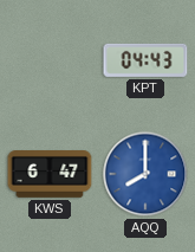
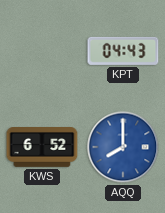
KWS: 6:47 -> 6:52 (42, 148)
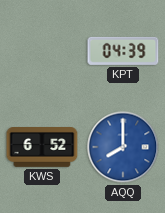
KPT: 04:43 -> 04:39 (123, 51)
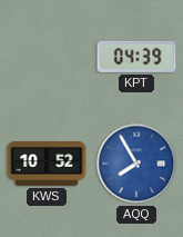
KWS: 6:52 -> 10:52 (47, 165)
AQQ: 8:00 -> 7:55 (136, 164)
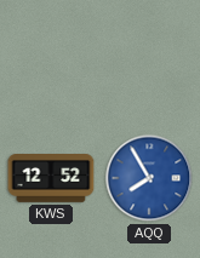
KPT: 04:39 -> none (136, 57)
KWS: 10:52 -> 12:52 (51, 179)
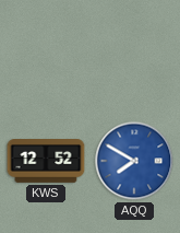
AQQ: 7:55 -> 7:50 (134, 161)
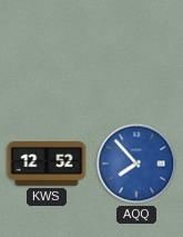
AQQ: 7:50 -> 7:53 (136, 164)
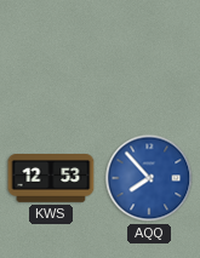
KWS: 12:52 -> 12:53 (51, 179)
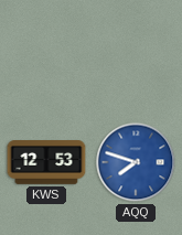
AQQ: 7:53 -> 7:48 (136, 162)
